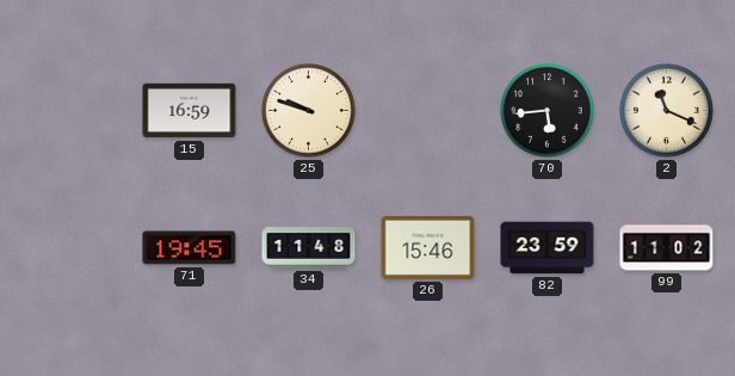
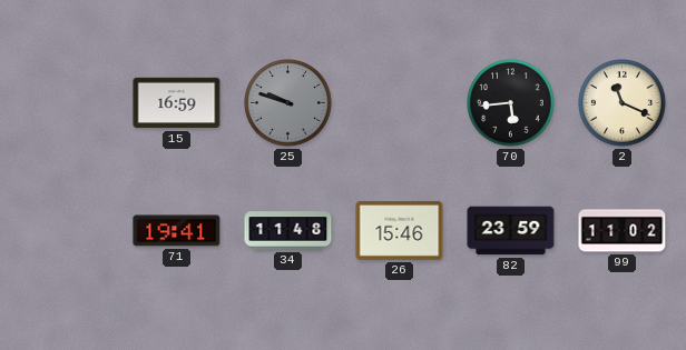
25 dial: cream -> grey (288, 103)
71: 19:45 -> 19:41 (177, 231)
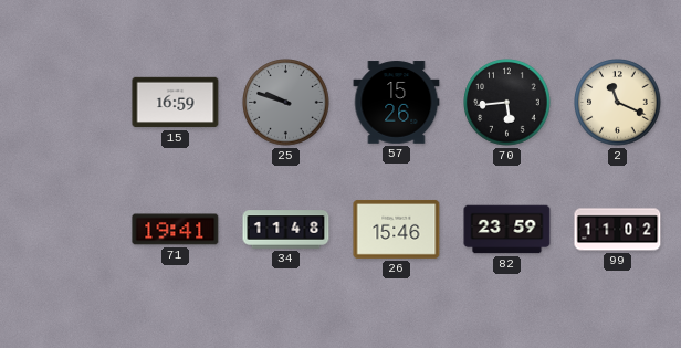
57: none -> 15:26 (397, 103)
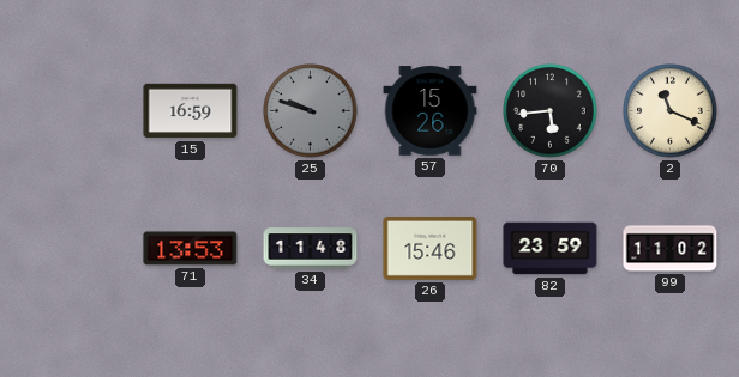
71: 19:41 -> 13:53 (191, 249)
